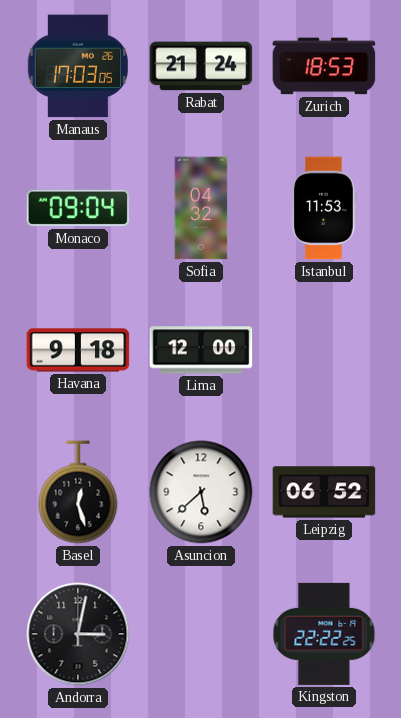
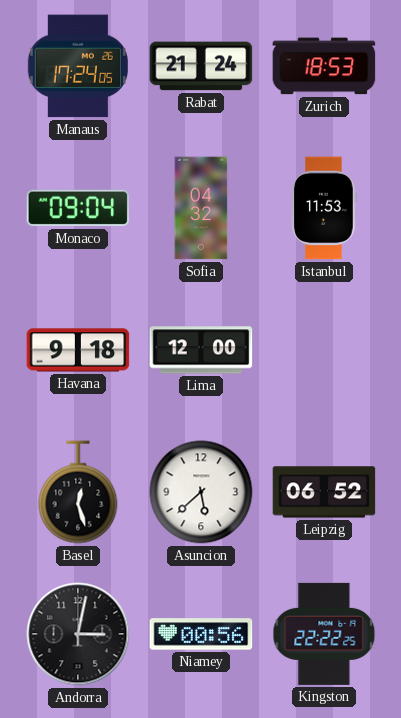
Manaus: 17:03 -> 17:24 (78, 66)
Niamey: none -> 00:56 (201, 634)
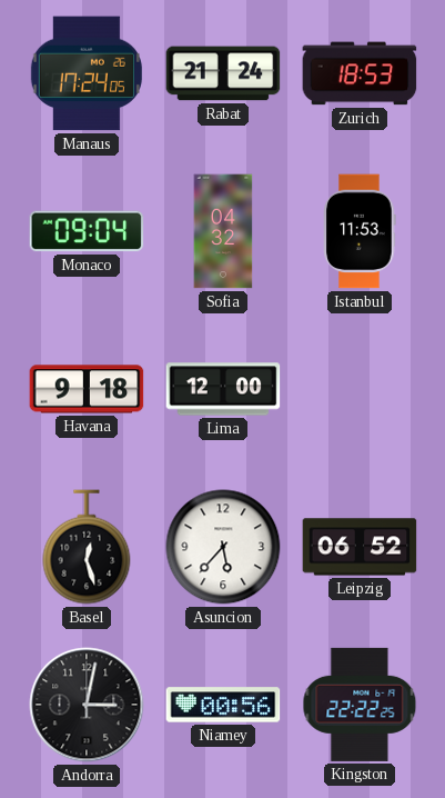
Asuncion: 5:38 -> 5:37 (223, 547)
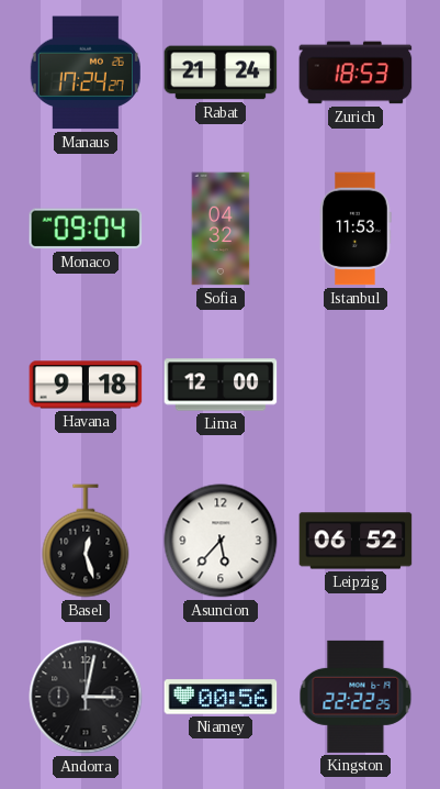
Manaus: 17:24:05 -> 17:24:27 (86, 73)
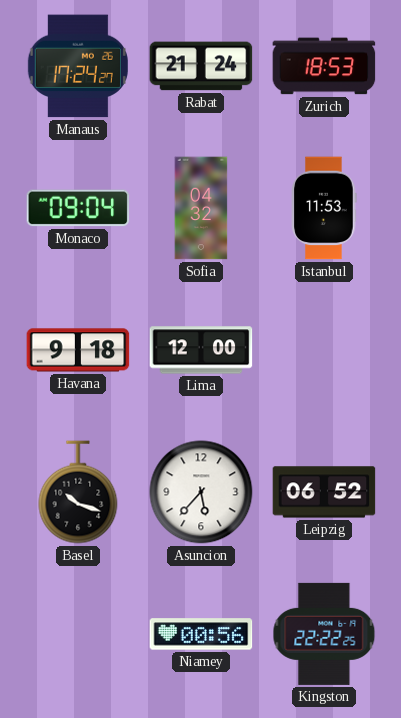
Basel: 12:27 -> 10:18 (78, 492)
Andorra: 3:02 -> none (86, 697)
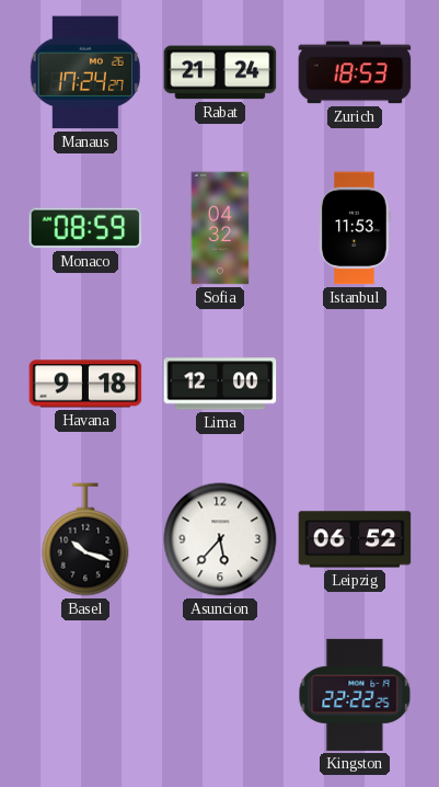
Monaco: 09:04 -> 08:59 (85, 228)
Niamey: 00:56 -> none (201, 634)
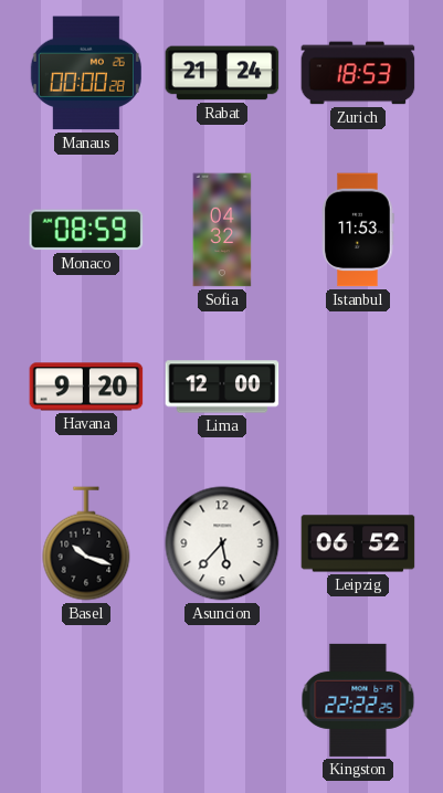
Manaus: 17:24 -> 00:00 (86, 73)
Havana: 9:18 -> 9:20 (86, 387)
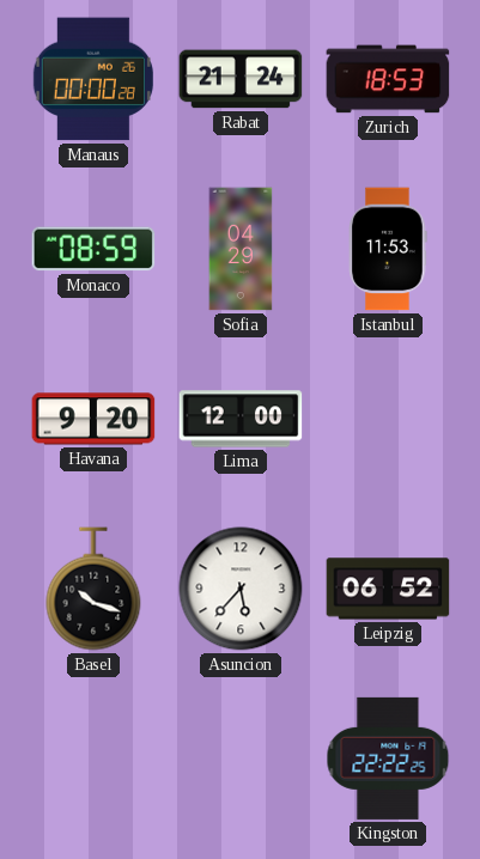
Sofia: 04:32 -> 04:29 (241, 249)
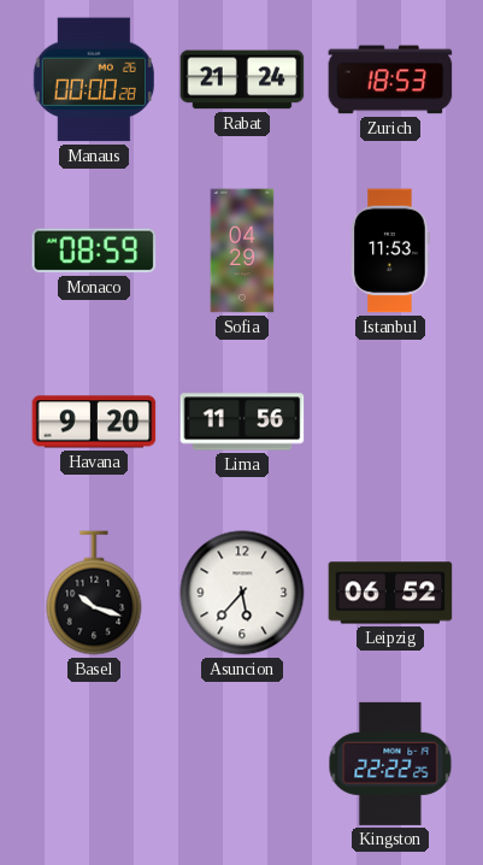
Lima: 12:00 -> 11:56 (242, 422)
